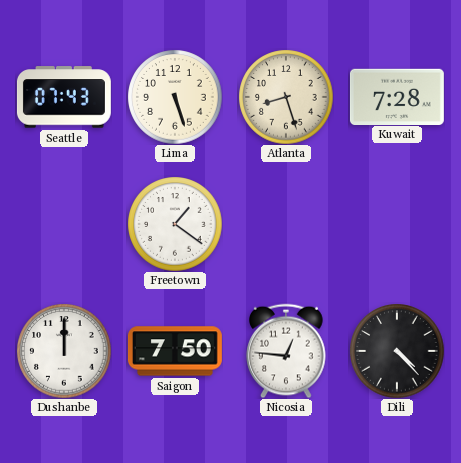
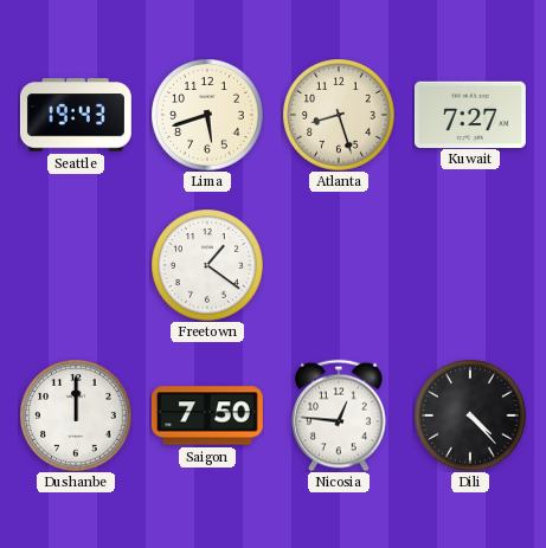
Seattle: 07:43 -> 19:43 (76, 115)
Lima: 5:27 -> 5:42 (207, 115)
Kuwait: 7:28 -> 7:27 (470, 114)
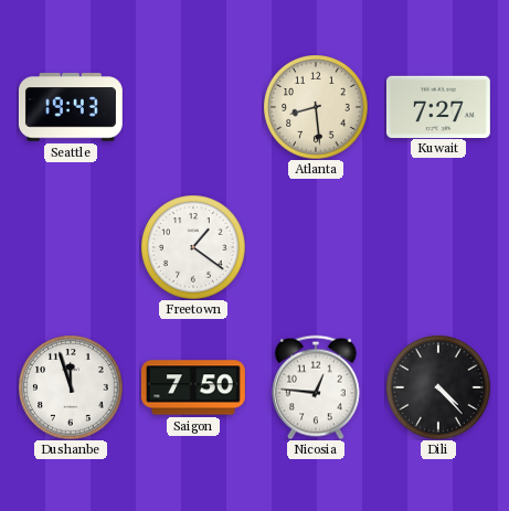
Lima: 5:42 -> none (207, 115)
Atlanta: 8:27 -> 8:29 (316, 107)
Dushanbe: 12:00 -> 11:57 (71, 387)
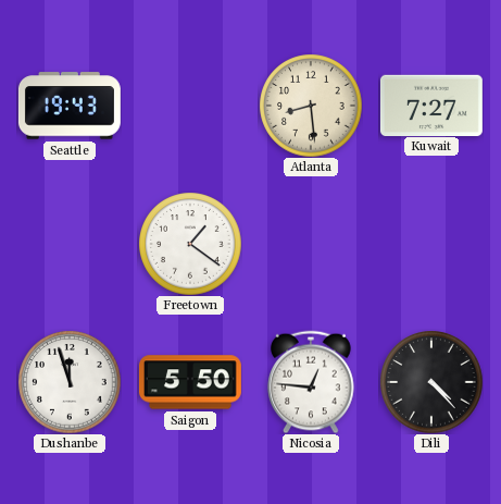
Saigon: 7:50 -> 5:50 (190, 382)
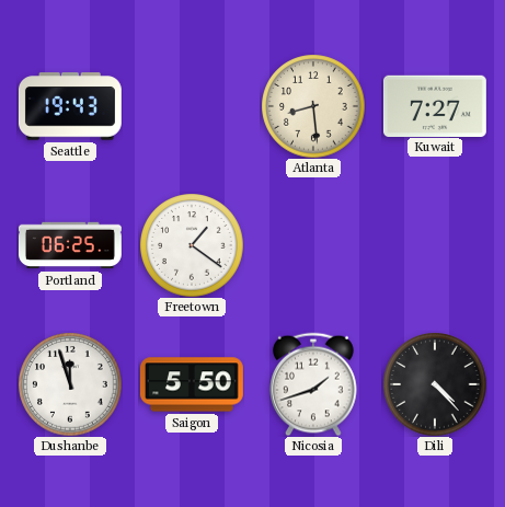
Portland: none -> 06:25 (70, 245)
Nicosia: 12:46 -> 1:42 (313, 384)
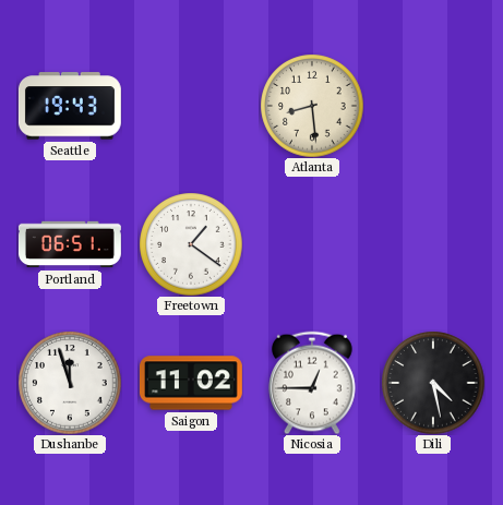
Kuwait: 7:27 -> none (435, 105)
Portland: 06:25 -> 06:51 (70, 244)
Saigon: 5:50 -> 11:02 (191, 383)
Nicosia: 1:42 -> 12:45 (312, 383)
Dili: 4:23 -> 4:28 (433, 383)
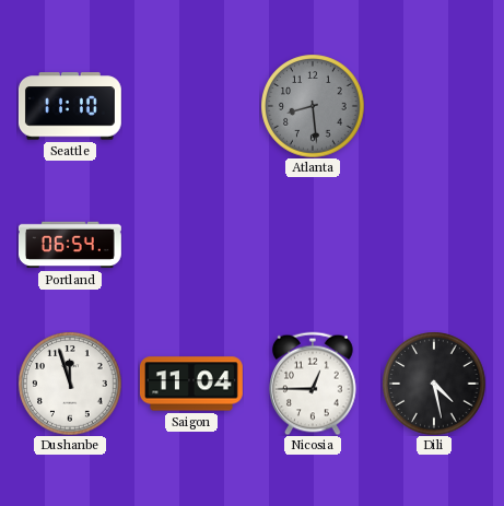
Seattle: 19:43 -> 11:10 (70, 106)
Atlanta dial: cream -> grey (313, 106)
Portland: 06:51 -> 06:54 (70, 245)
Freetown: 1:21 -> none (191, 244)
Saigon: 11:02 -> 11:04 (191, 384)
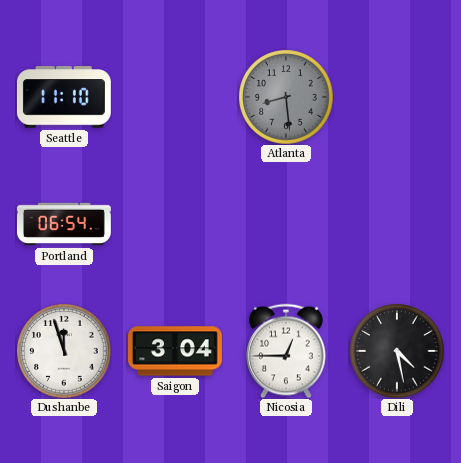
Saigon: 11:04 -> 3:04 (175, 351)
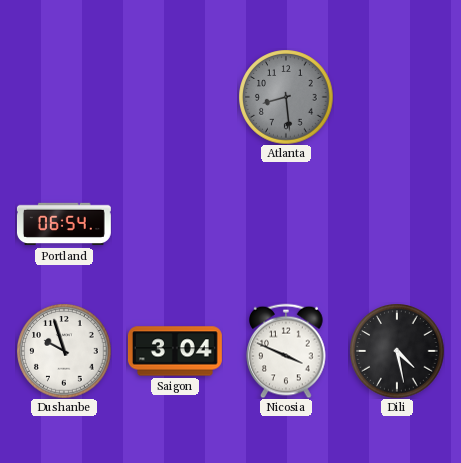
Seattle: 11:10 -> none (64, 97)
Dushanbe: 11:57 -> 9:57 (64, 351)
Nicosia: 12:45 -> 3:49 (286, 351)
